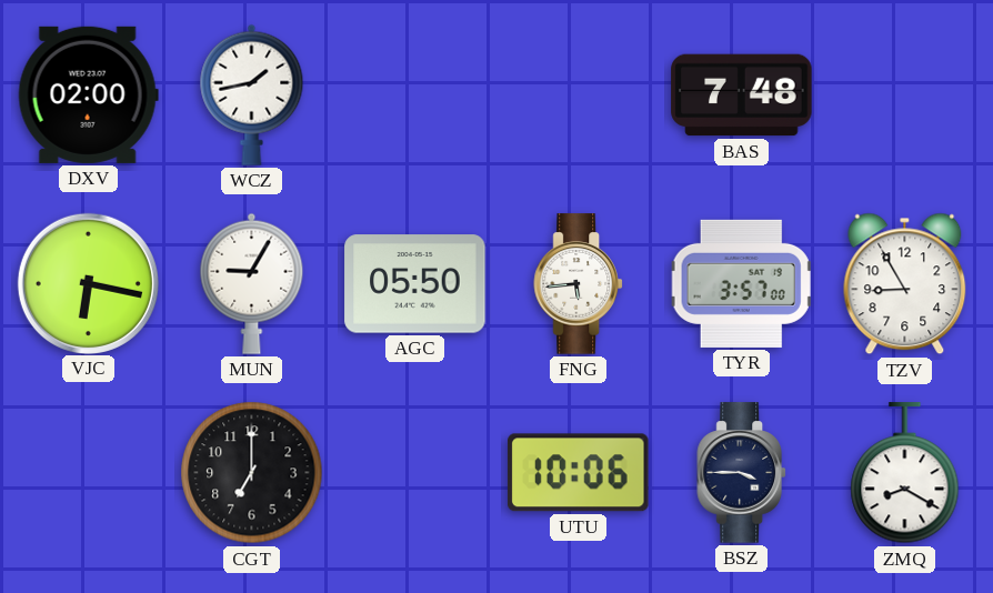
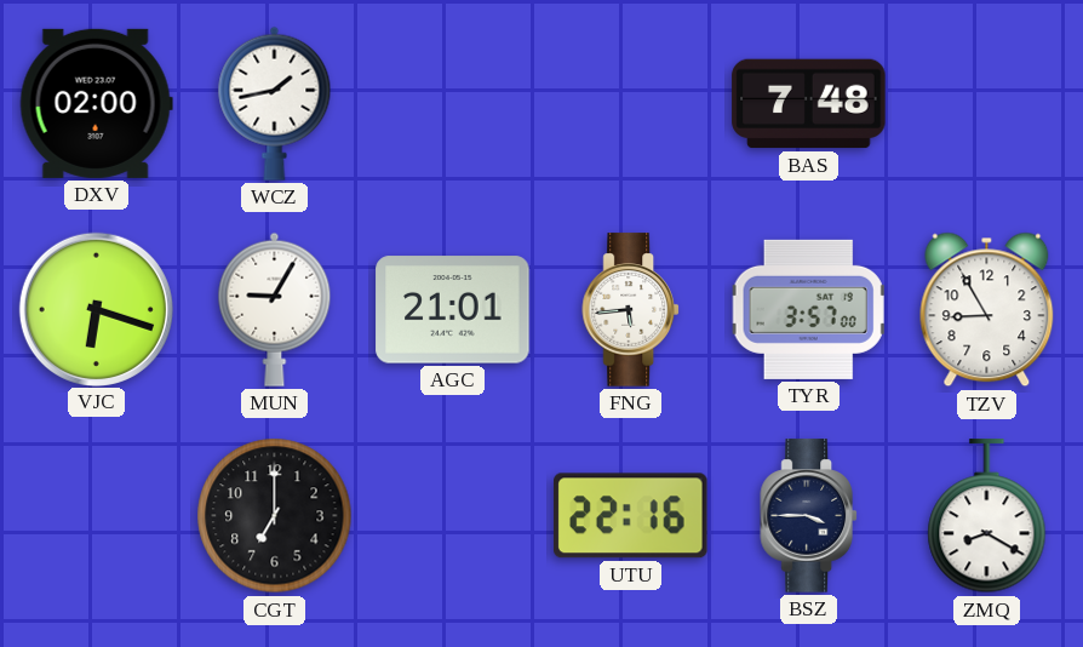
VJC: 6:17 -> 6:18 (96, 309)
AGC: 05:50 -> 21:01 (453, 310)
UTU: 10:06 -> 22:16 (631, 516)
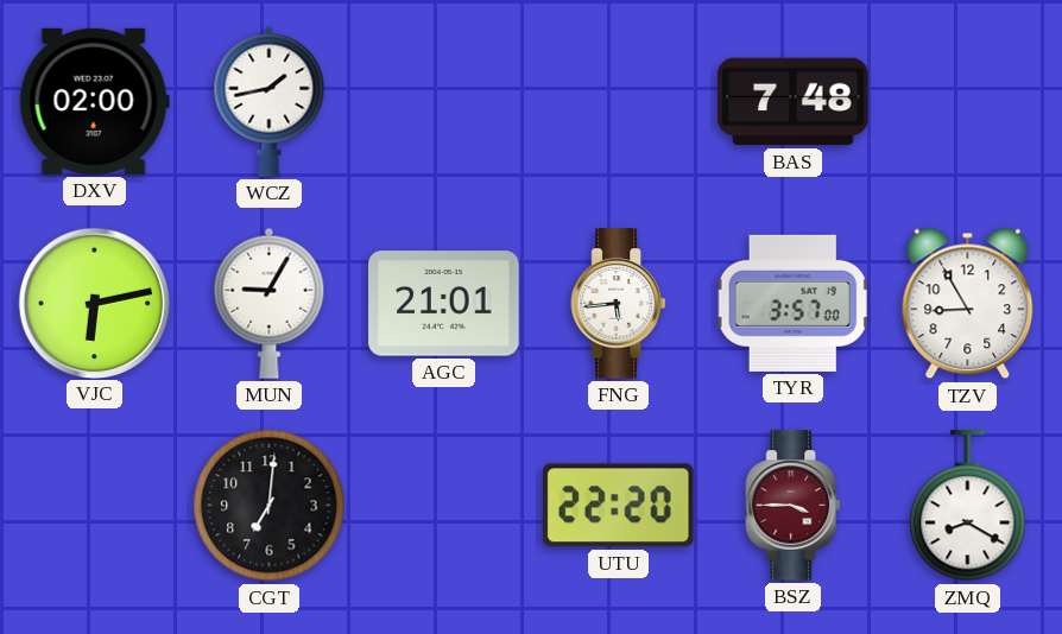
VJC: 6:18 -> 6:13 (94, 303)
CGT: 7:00 -> 7:01 (270, 506)
UTU: 22:16 -> 22:20 (619, 506)
BSZ dial: navy -> burgundy (792, 506)
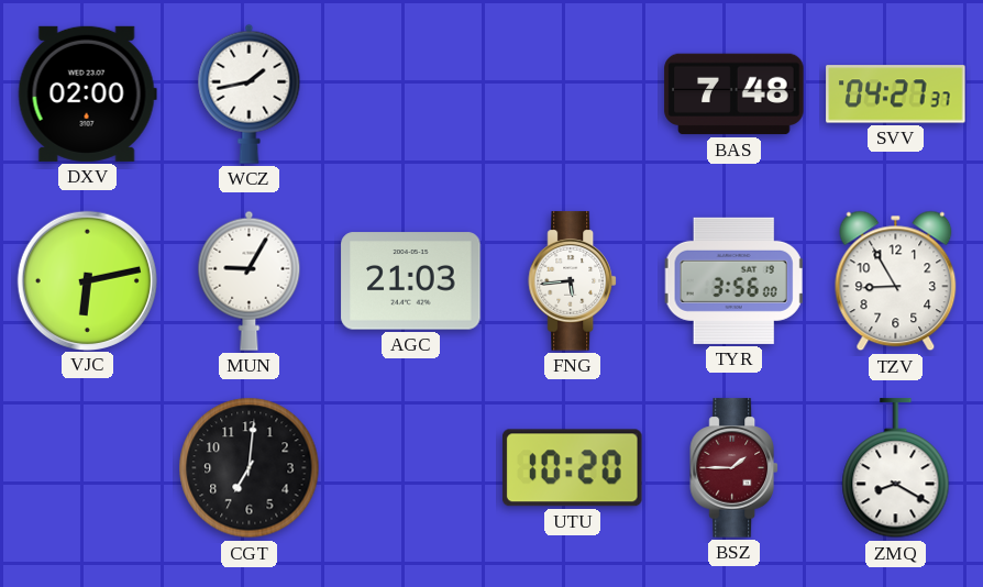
SVV: none -> 04:27 (896, 95)
AGC: 21:01 -> 21:03 (411, 281)
TYR: 3:57 -> 3:56 (733, 280)
UTU: 22:20 -> 10:20 (573, 468)
BSZ: 3:45 -> 1:45 (733, 468)
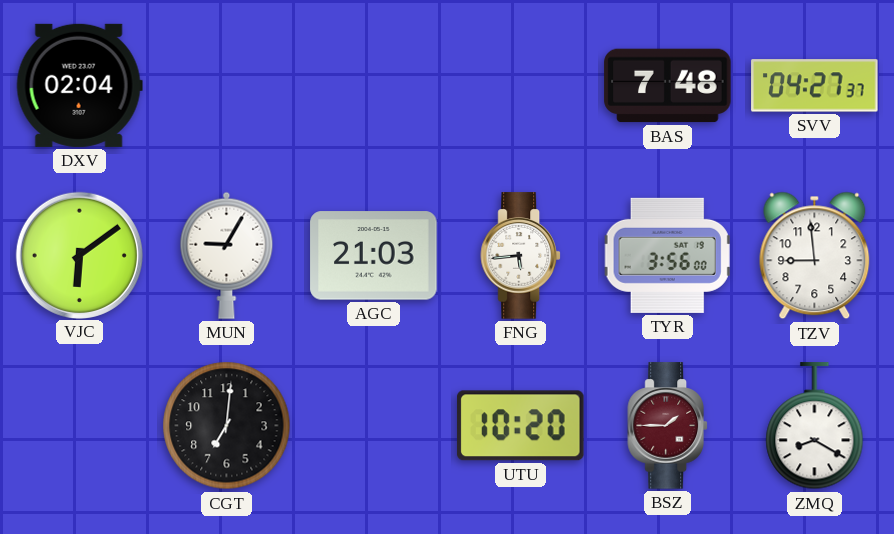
DXV: 02:00 -> 02:04 (79, 85)
WCZ: 1:43 -> none (250, 93)
VJC: 6:13 -> 6:09 (79, 255)
TZV: 8:55 -> 8:59 (815, 256)
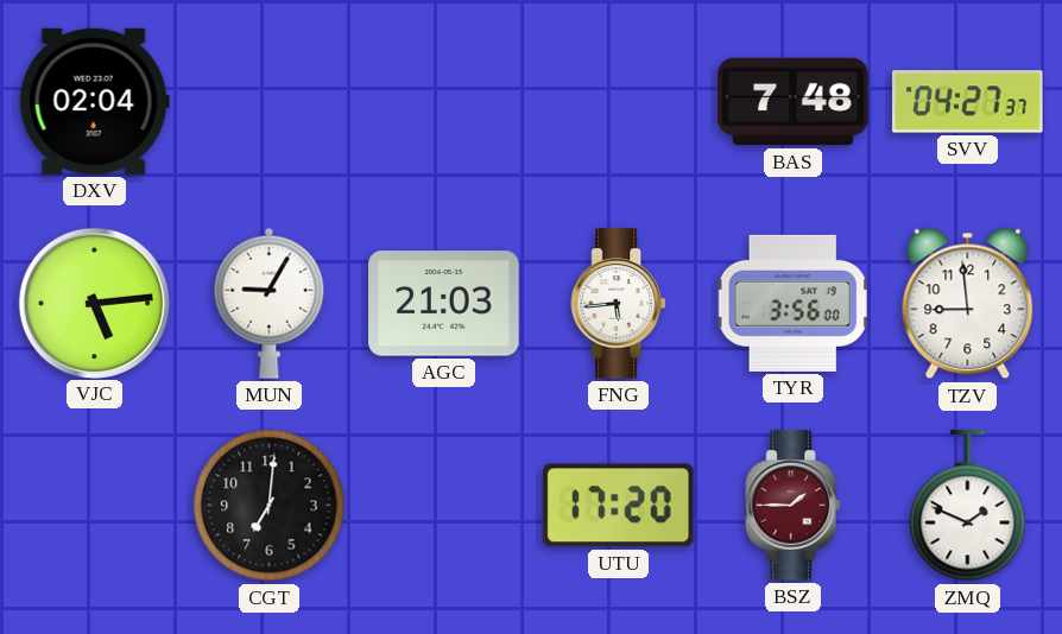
VJC: 6:09 -> 5:14 (94, 303)
UTU: 10:20 -> 17:20 (619, 506)
ZMQ: 8:20 -> 1:49 (968, 506)
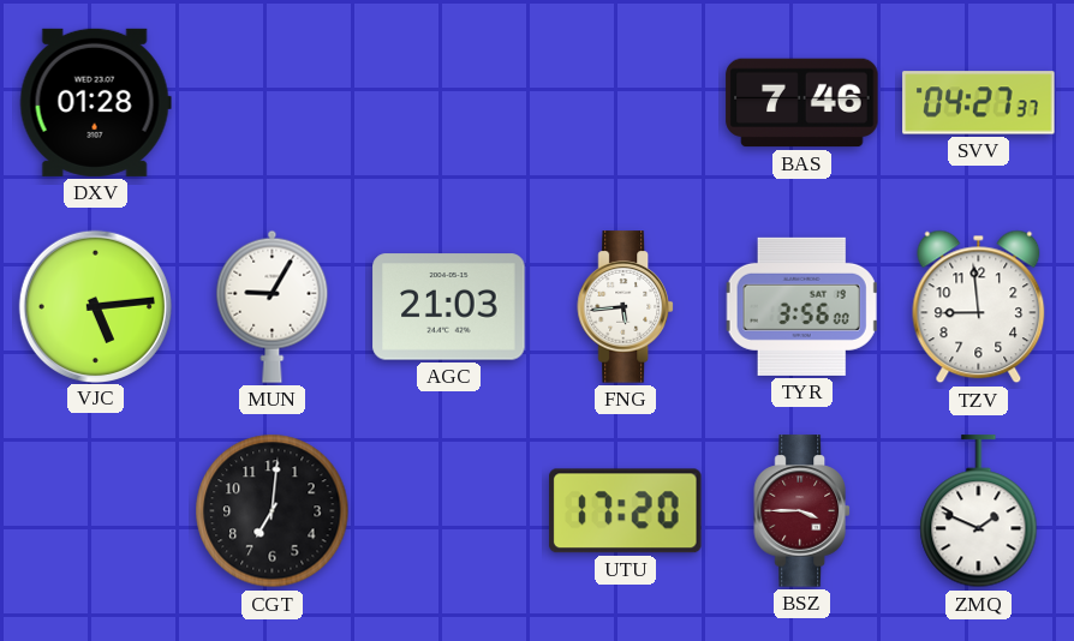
DXV: 02:04 -> 01:28 (95, 102)
BAS: 7:48 -> 7:46 (802, 103)
BSZ: 1:45 -> 3:45 (801, 511)
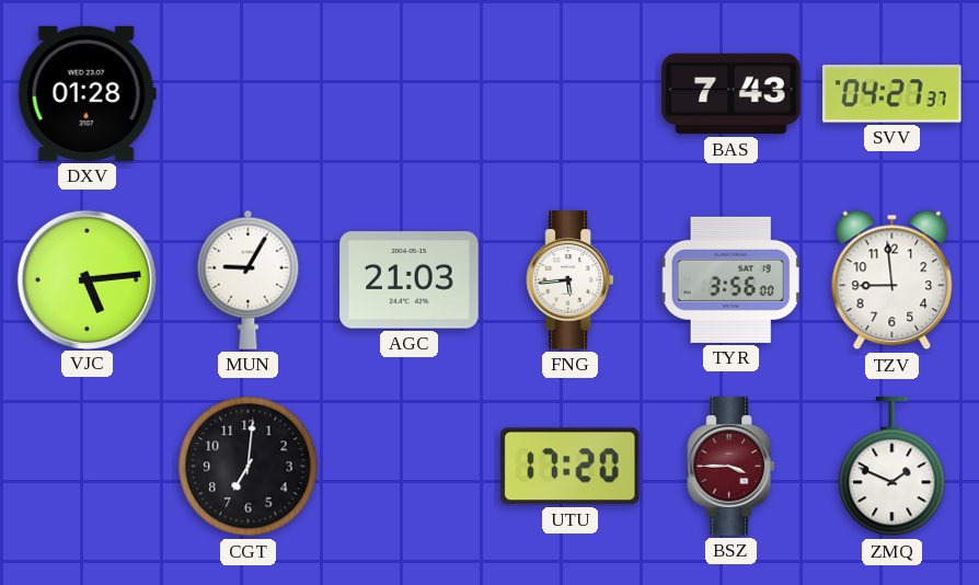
BAS: 7:46 -> 7:43 (732, 94)
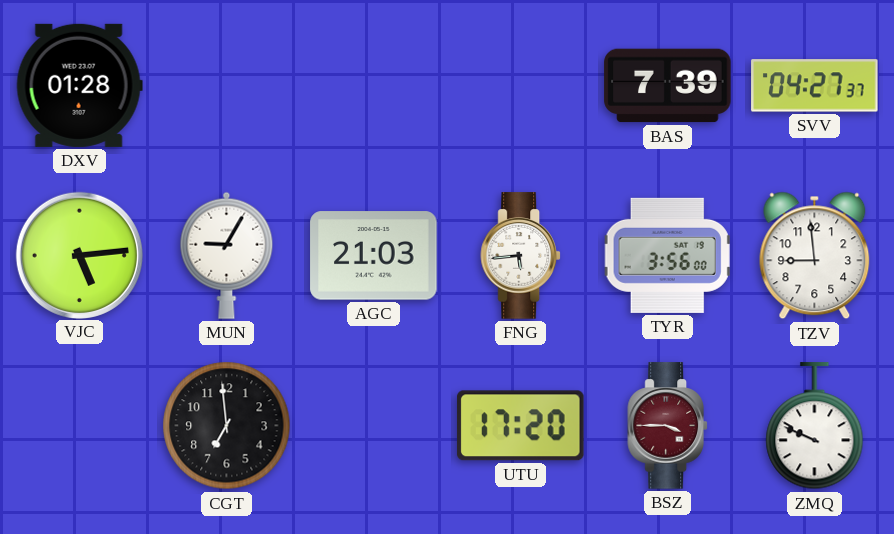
BAS: 7:43 -> 7:39 (668, 86)
CGT: 7:01 -> 6:59 (227, 426)
ZMQ: 1:49 -> 9:49 (815, 426)
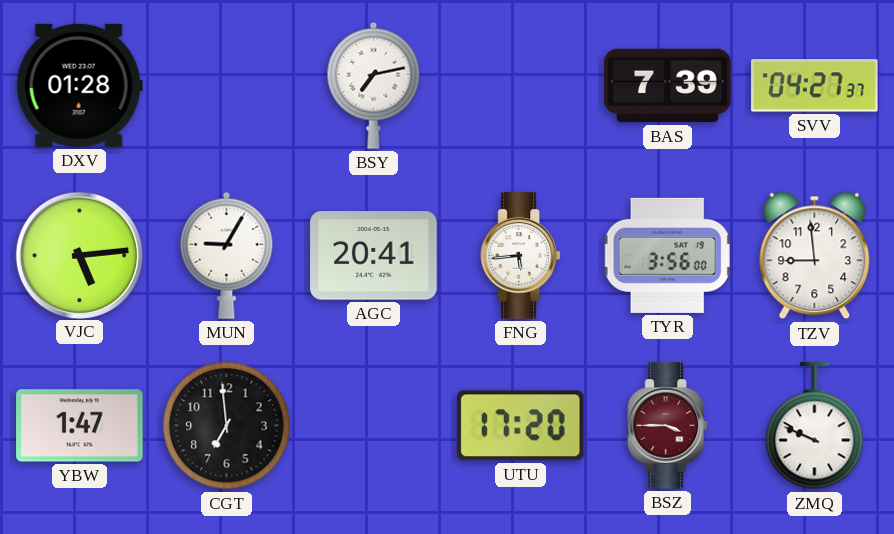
BSY: none -> 7:13 (374, 85)
AGC: 21:03 -> 20:41 (374, 256)
YBW: none -> 1:47 (80, 426)
